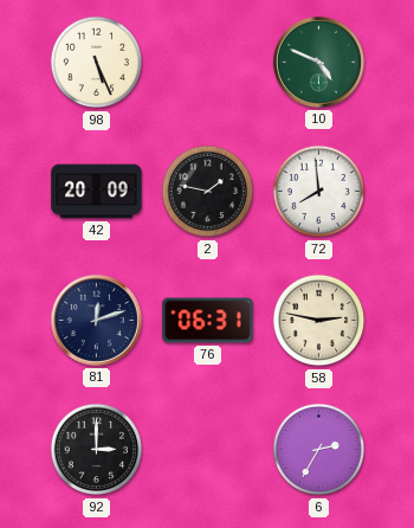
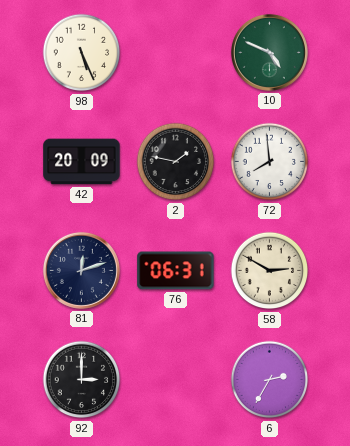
58: 2:47 -> 2:50 (270, 271)
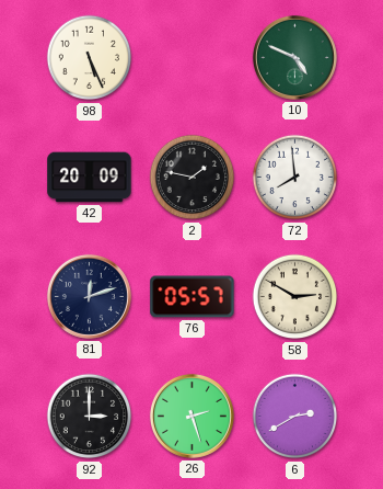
76: 06:31 -> 05:57 (193, 297)
26: none -> 2:27 (191, 416)
6: 2:35 -> 2:40 (295, 417)
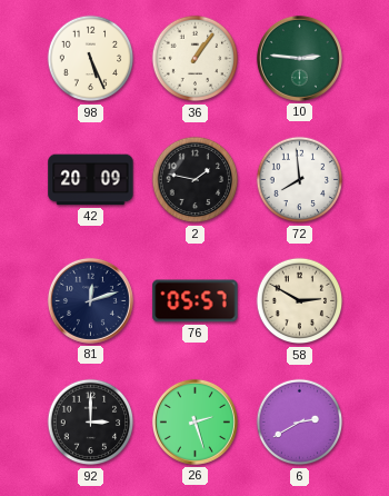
36: none -> 1:06 (196, 59)
10: 4:49 -> 2:46 (299, 58)
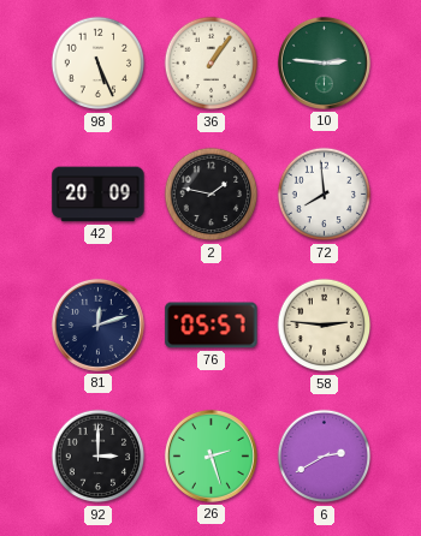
58: 2:50 -> 2:46 (325, 326)
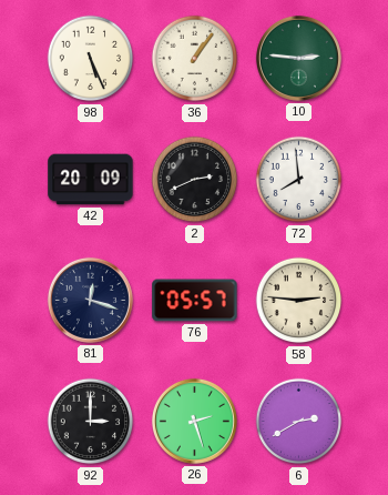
2: 1:47 -> 2:41 (195, 180)
81: 12:12 -> 12:18 (90, 300)
